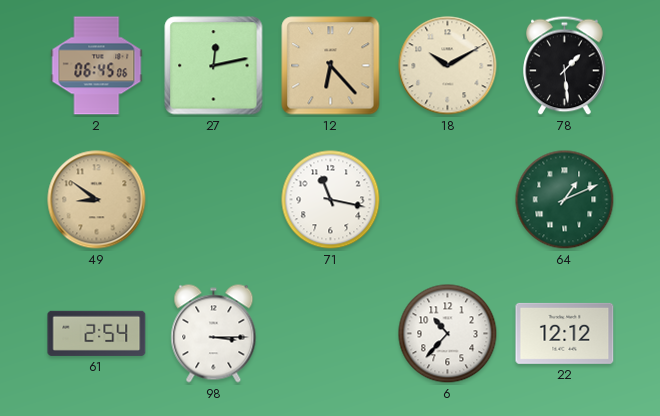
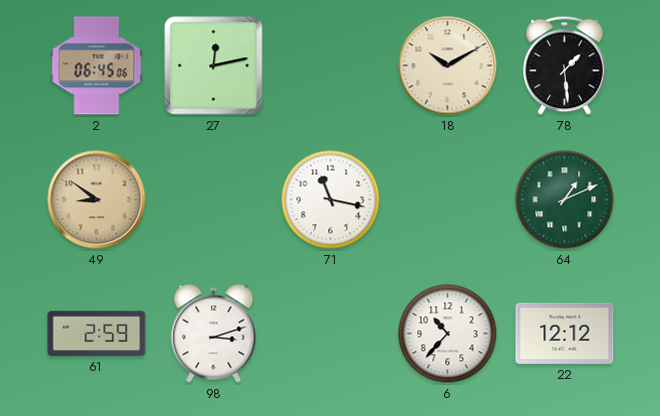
12: 6:23 -> none (331, 66)
61: 2:54 -> 2:59 (97, 333)
98: 3:15 -> 3:12 (214, 334)
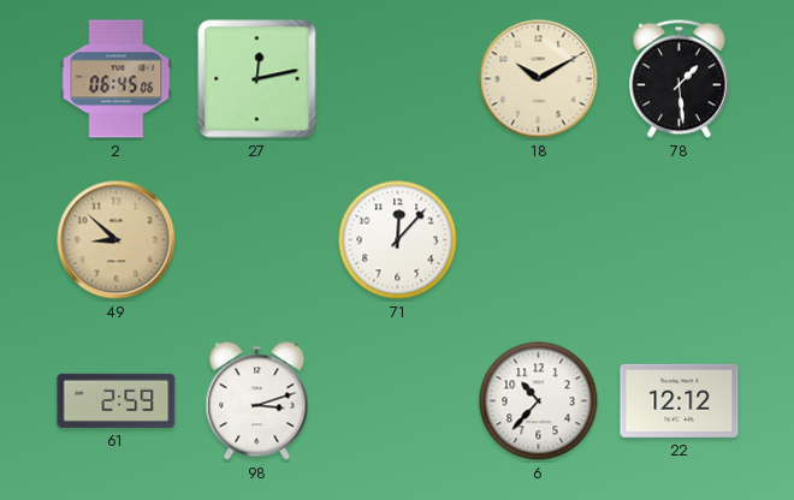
49: 8:51 -> 8:52 (117, 240)
71: 11:17 -> 12:07 (398, 240)
64: 1:11 -> none (565, 200)
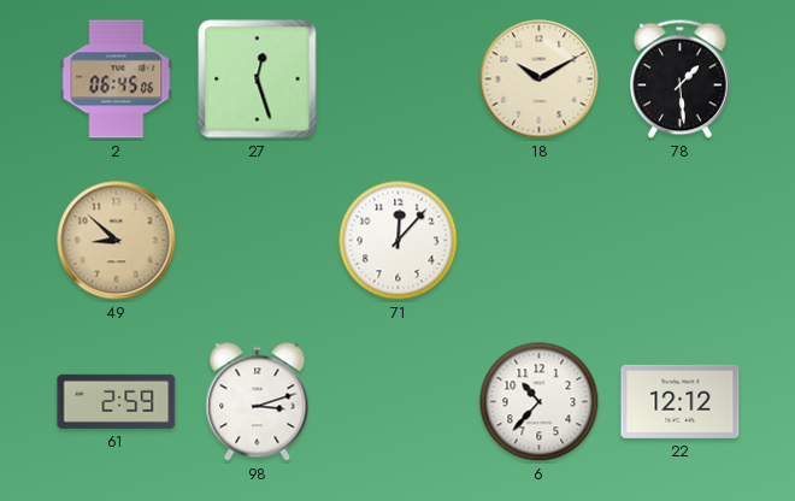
27: 12:13 -> 12:27 (258, 79)
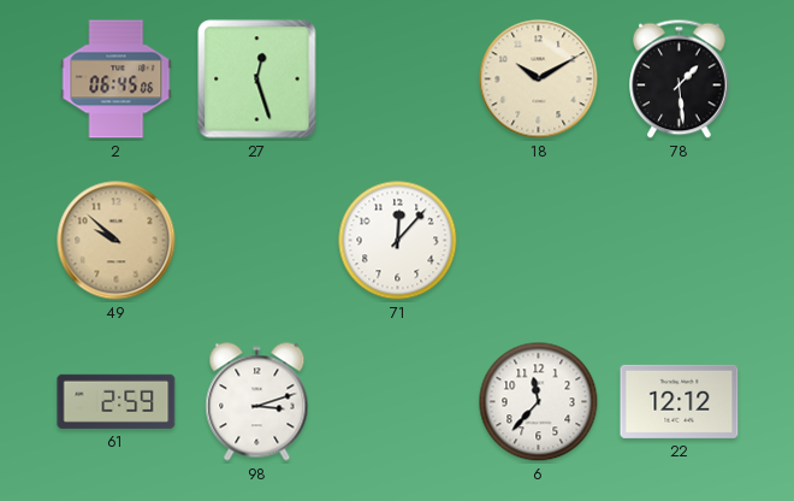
49: 8:52 -> 9:52 (117, 241)
6: 10:37 -> 11:37 (539, 402)
